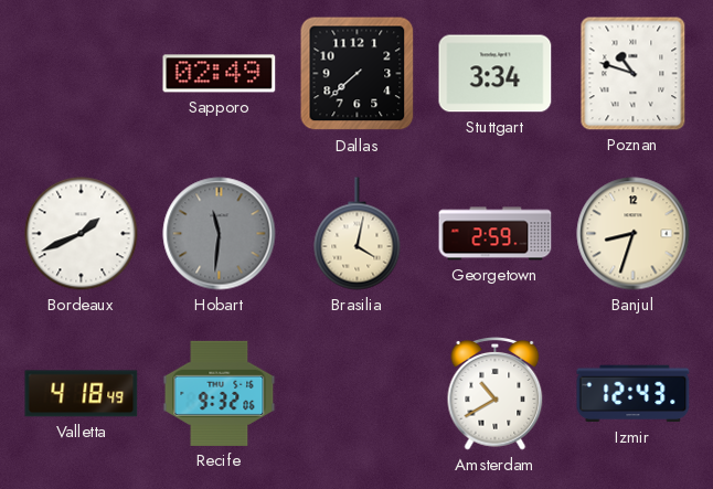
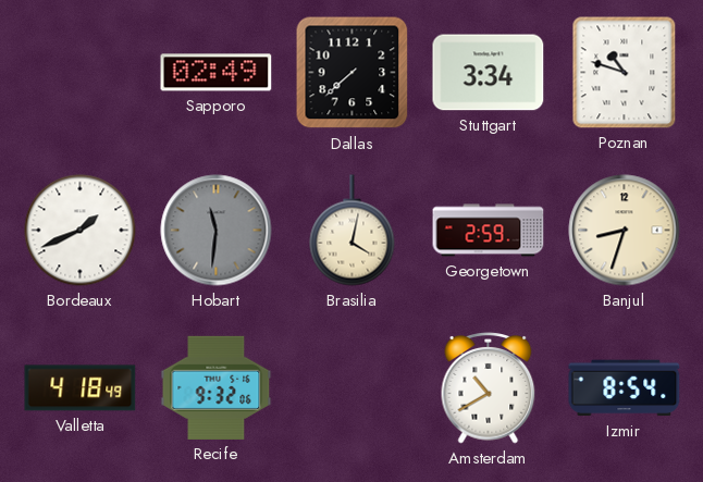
Izmir: 12:43 -> 8:54 (625, 388)
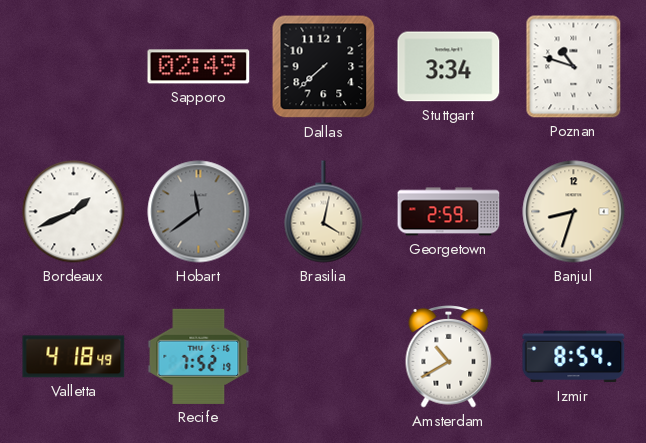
Hobart: 11:31 -> 11:39 (199, 212)
Recife: 9:32 -> 7:52 (199, 356)
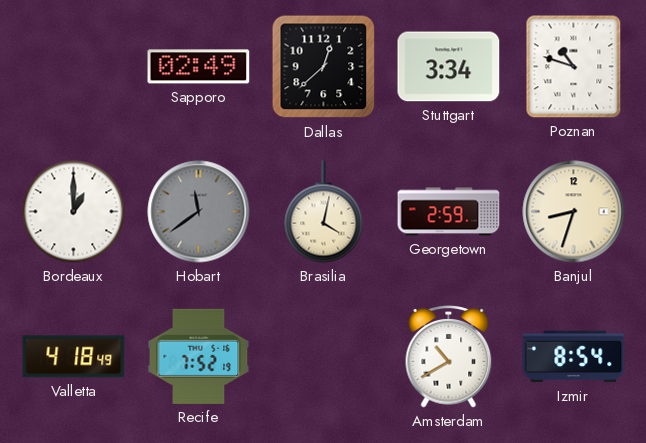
Dallas: 7:38 -> 12:38 (324, 67)
Bordeaux: 1:41 -> 1:00 (74, 212)
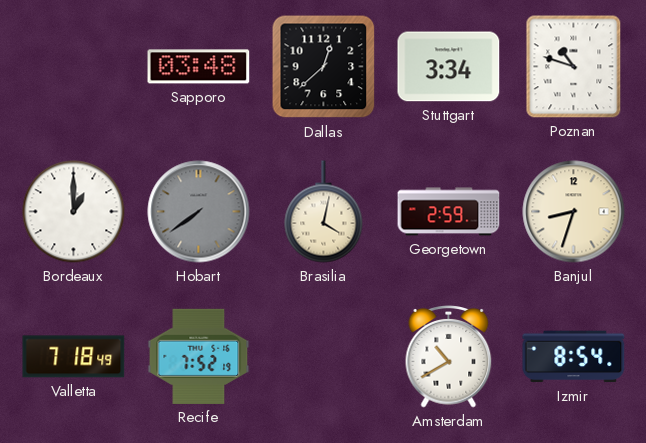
Sapporo: 02:49 -> 03:48 (199, 67)
Hobart: 11:39 -> 7:39 (199, 212)
Valletta: 4:18 -> 7:18 (74, 357)
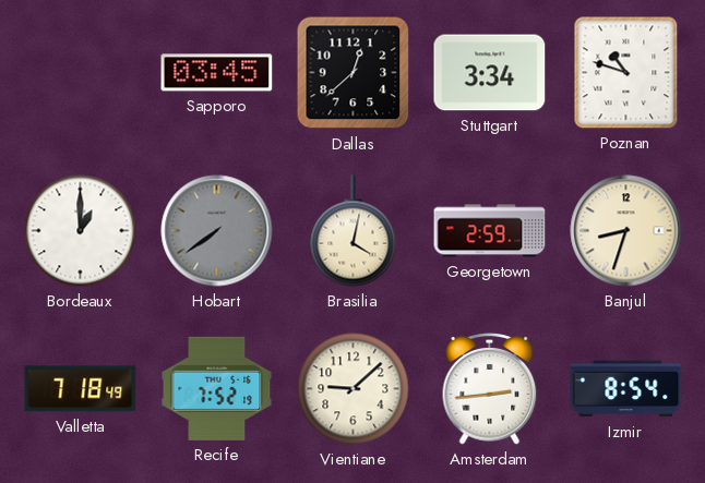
Sapporo: 03:48 -> 03:45 (217, 73)
Vientiane: none -> 9:08 (354, 389)
Amsterdam: 10:40 -> 2:44 (490, 389)
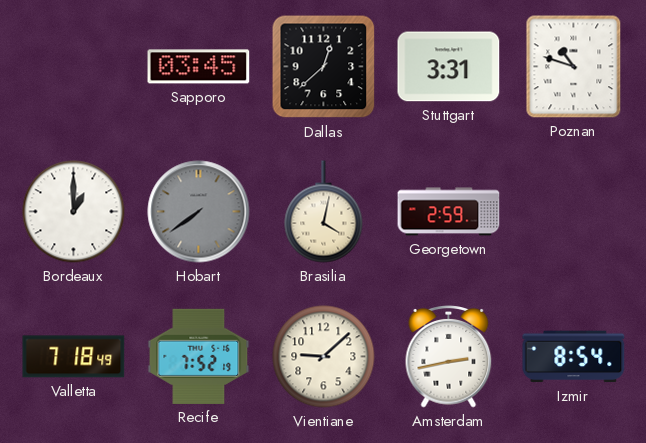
Stuttgart: 3:34 -> 3:31 (449, 67)
Banjul: 8:33 -> none (626, 231)
Amsterdam: 2:44 -> 2:43 (449, 357)
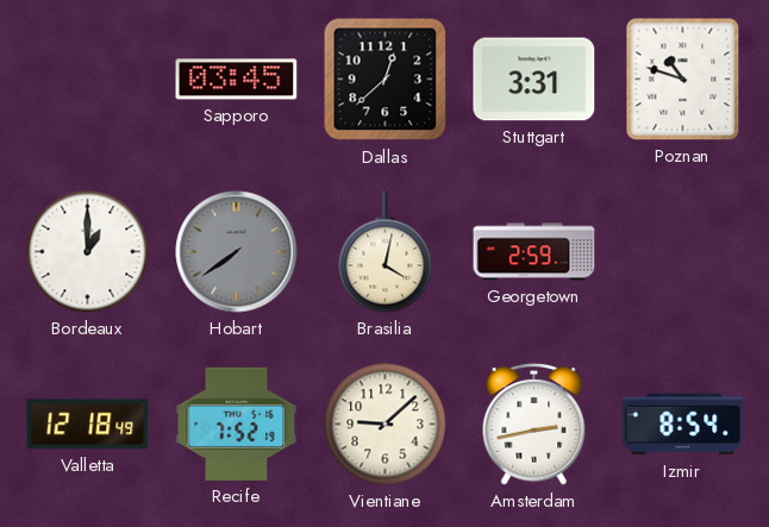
Valletta: 7:18 -> 12:18 (88, 425)
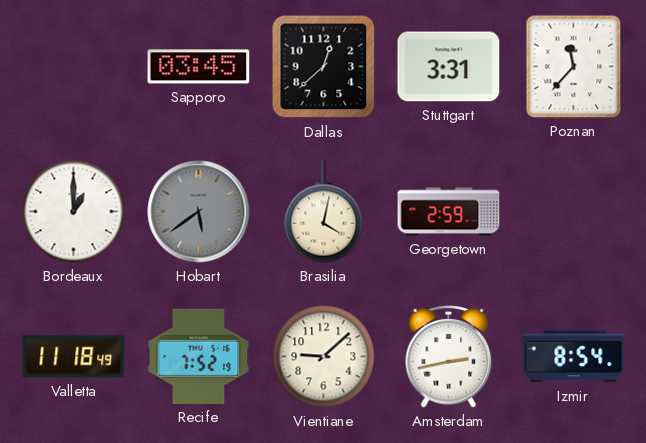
Poznan: 10:48 -> 11:37 (574, 67)
Hobart: 7:39 -> 5:39 (199, 212)
Valletta: 12:18 -> 11:18 (74, 357)
